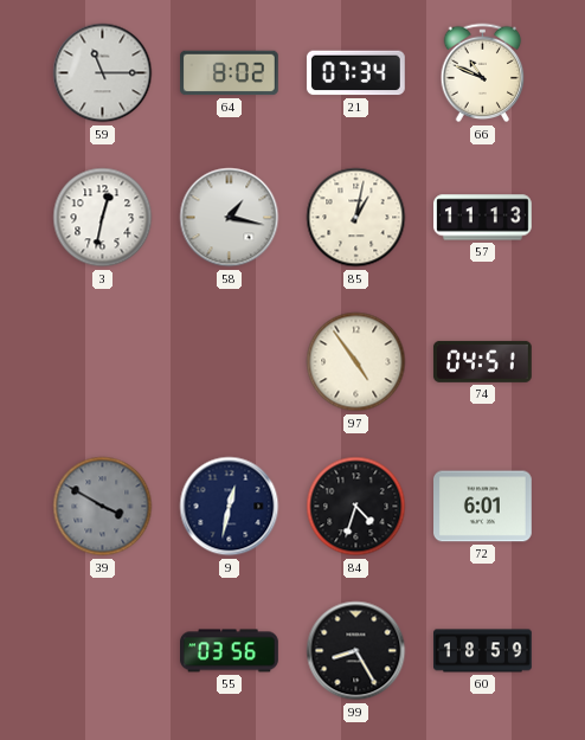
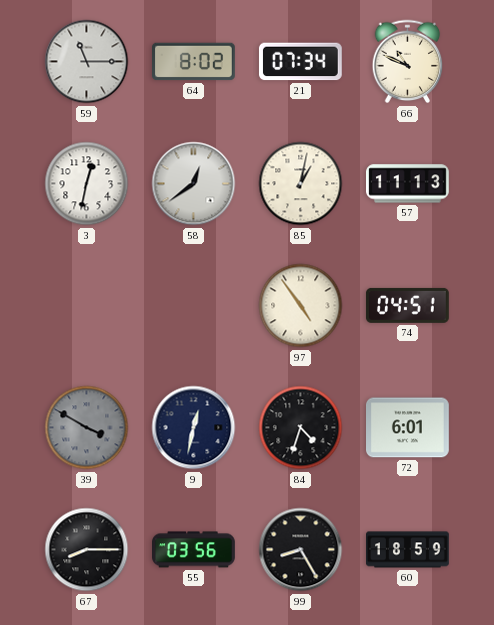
58: 1:17 -> 12:39 (194, 184)
67: none -> 8:15 (87, 550)
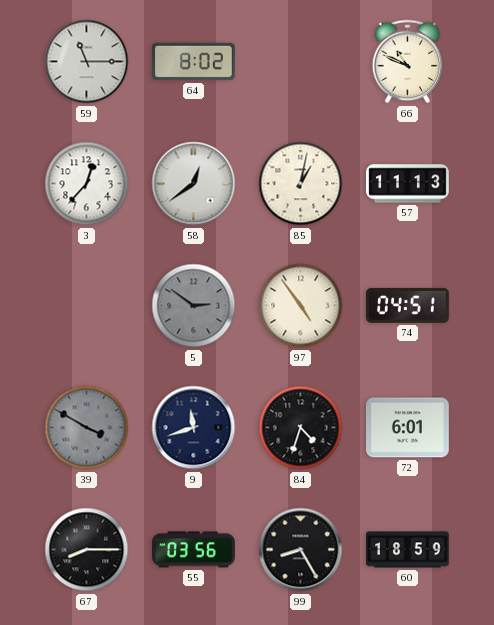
21: 07:34 -> none (300, 62)
3: 12:32 -> 12:37 (87, 184)
5: none -> 2:51 (194, 306)
9: 12:32 -> 11:42 (194, 428)
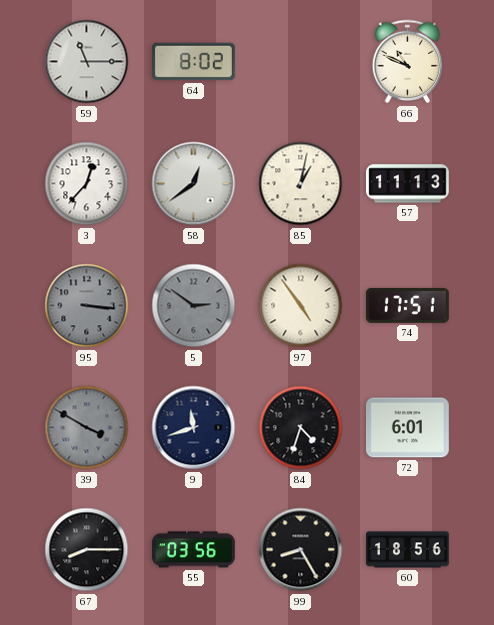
95: none -> 3:16 (87, 306)
74: 04:51 -> 17:51 (407, 305)
60: 18:59 -> 18:56 (408, 550)
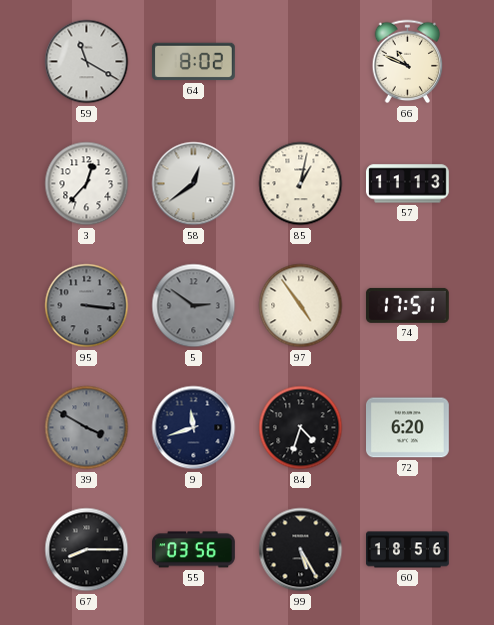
59: 11:15 -> 11:20 (87, 62)
72: 6:01 -> 6:20 (408, 428)
99: 8:25 -> 5:25 (301, 550)
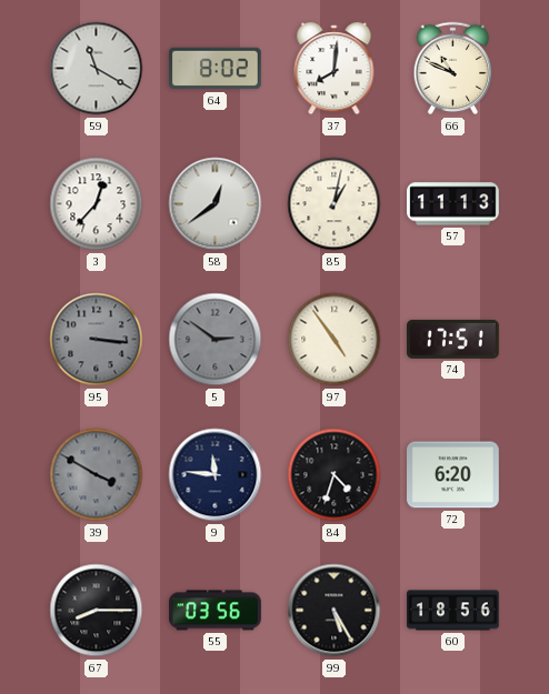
37: none -> 8:01 (335, 69)
9: 11:42 -> 11:46 (216, 475)
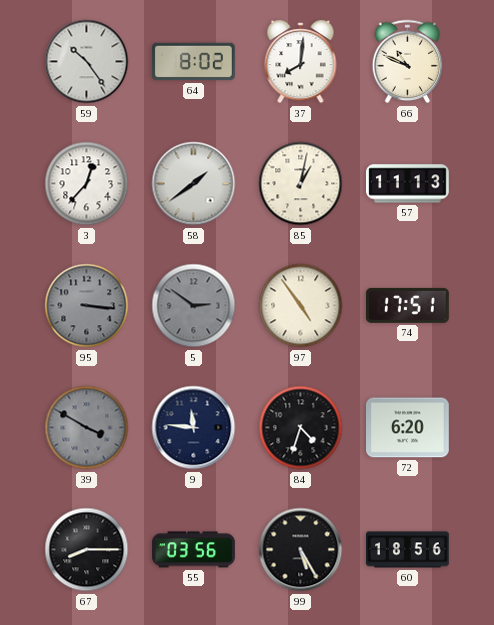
59: 11:20 -> 10:24 (87, 62)
58: 12:39 -> 1:39 (194, 184)
